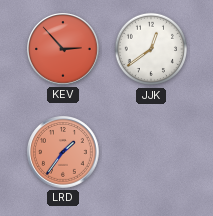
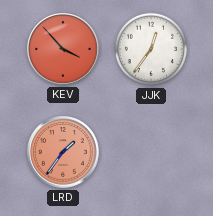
KEV: 2:53 -> 3:53 (63, 49)
JJK: 12:39 -> 12:36 (151, 49)
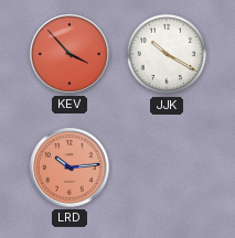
JJK: 12:36 -> 10:20 (167, 54)
LRD: 1:36 -> 10:14 (70, 167)
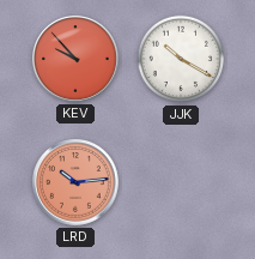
KEV: 3:53 -> 9:53 (75, 59)
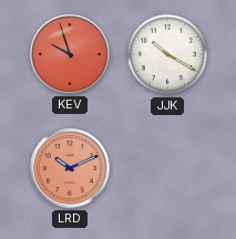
KEV: 9:53 -> 9:57 (70, 54)
LRD: 10:14 -> 10:11 (70, 168)
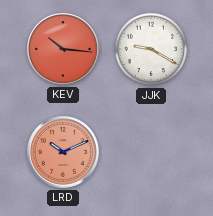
KEV: 9:57 -> 10:16 (63, 49)
JJK: 10:20 -> 9:20 (151, 49)
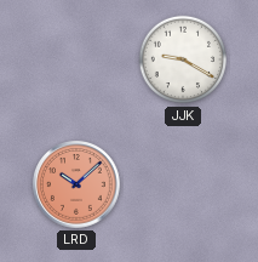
KEV: 10:16 -> none (63, 49)
LRD: 10:11 -> 10:08 (76, 184)
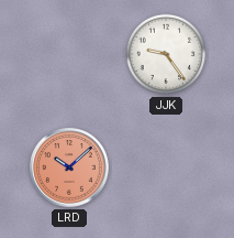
JJK: 9:20 -> 9:24 (166, 54)
